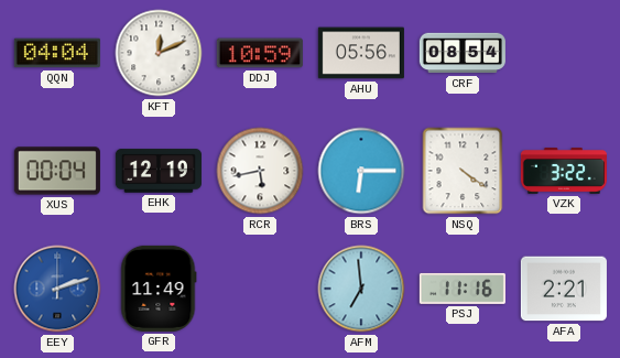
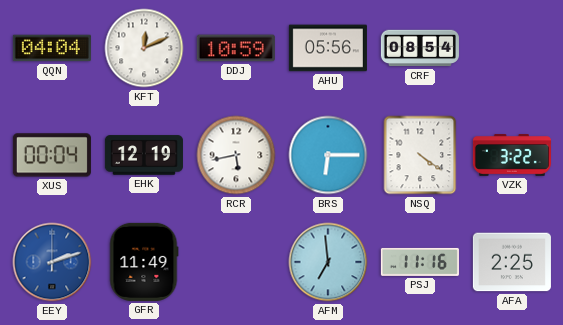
AFA: 2:21 -> 2:25 (512, 262)
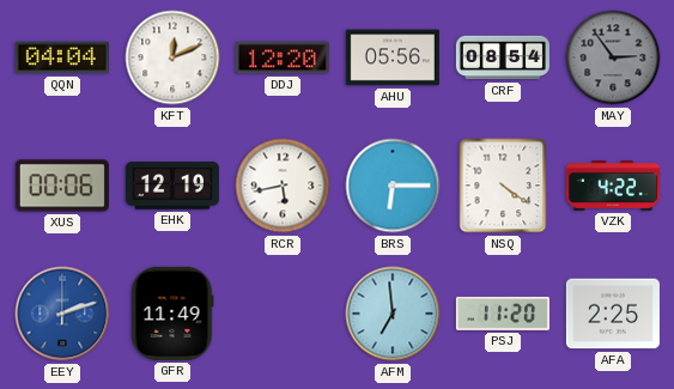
DDJ: 10:59 -> 12:20 (283, 57)
MAY: none -> 2:54 (613, 57)
XUS: 00:04 -> 00:06 (62, 186)
VZK: 3:22 -> 4:22 (613, 186)
PSJ: 11:16 -> 11:20 (503, 314)
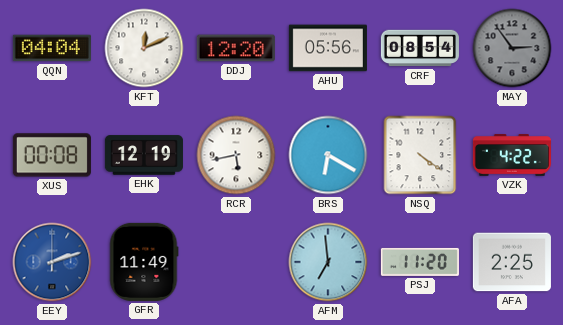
XUS: 00:06 -> 00:08 (52, 155)
BRS: 6:15 -> 6:20 (328, 155)
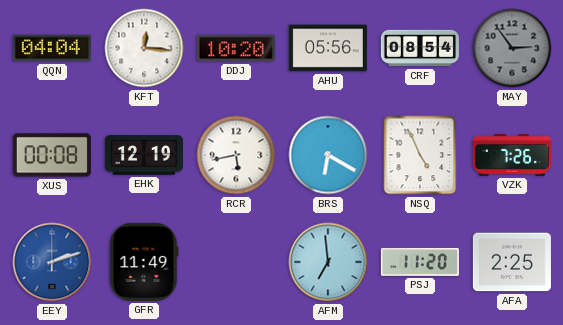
KFT: 12:11 -> 12:16 (144, 48)
DDJ: 12:20 -> 10:20 (236, 48)
NSQ: 4:21 -> 4:56 (420, 155)
VZK: 4:22 -> 7:26 (512, 155)
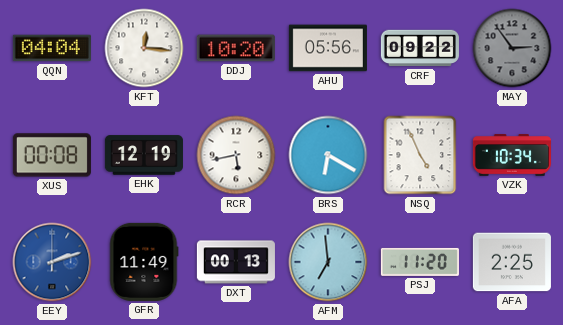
CRF: 08:54 -> 09:22 (420, 48)
VZK: 7:26 -> 10:34 (512, 155)
DXT: none -> 00:13 (236, 262)
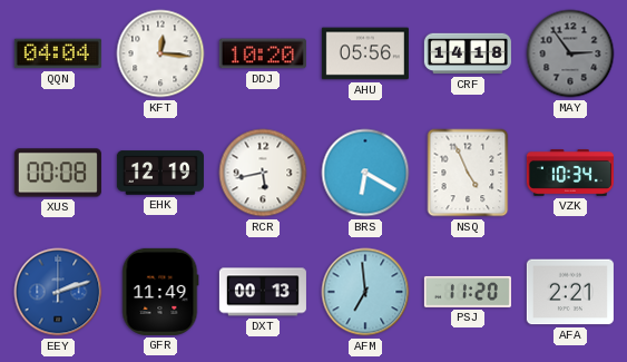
CRF: 09:22 -> 14:18 (468, 53)
AFA: 2:25 -> 2:21 (570, 292)
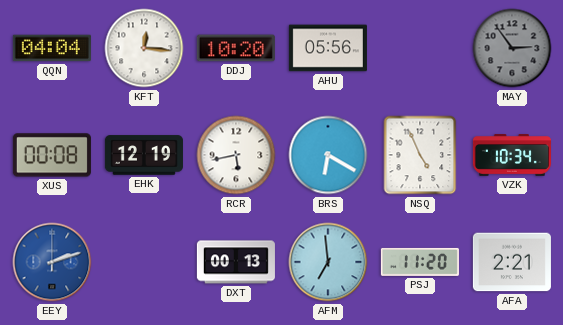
CRF: 14:18 -> none (468, 53)
GFR: 11:49 -> none (160, 292)
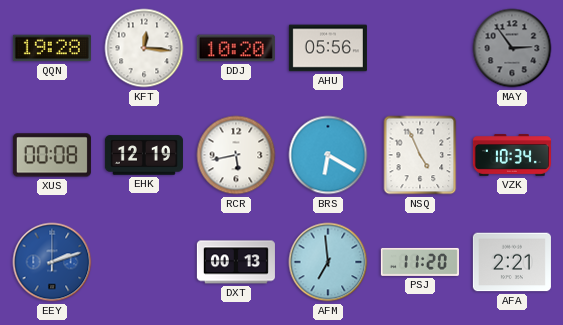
QQN: 04:04 -> 19:28 (52, 48)
